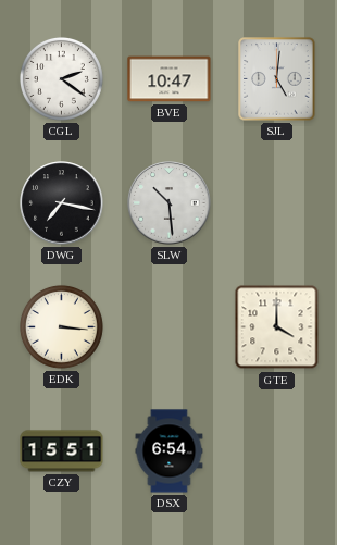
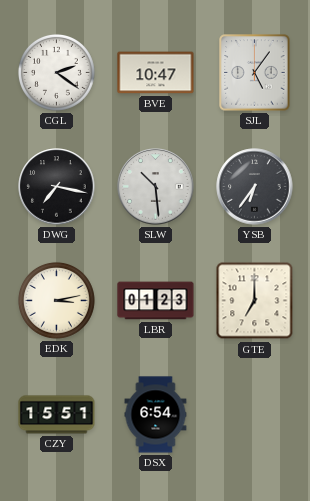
SJL: 5:01 -> 5:06 (255, 73)
YSB: none -> 6:36 (255, 187)
EDK: 3:16 -> 3:13 (56, 300)
LBR: none -> 01:23 (156, 301)
GTE: 4:00 -> 7:00 (255, 301)
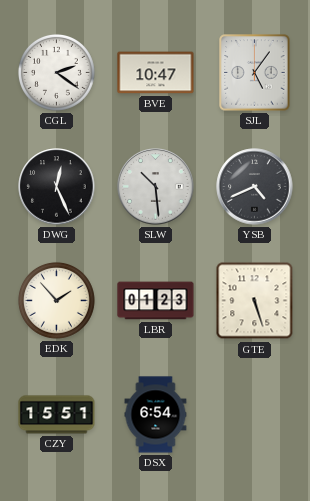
DWG: 7:17 -> 12:26 (57, 187)
YSB: 6:36 -> 4:41 (255, 187)
EDK: 3:13 -> 1:53 (56, 300)
GTE: 7:00 -> 5:27 (255, 301)
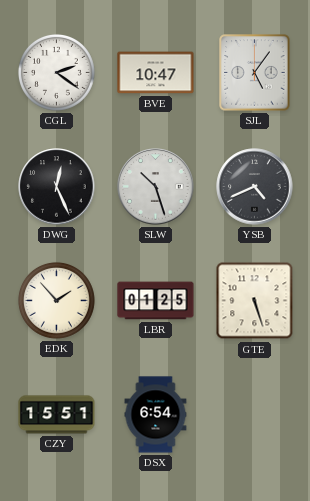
SLW: 10:29 -> 10:27 (156, 187)
LBR: 01:23 -> 01:25 (156, 301)
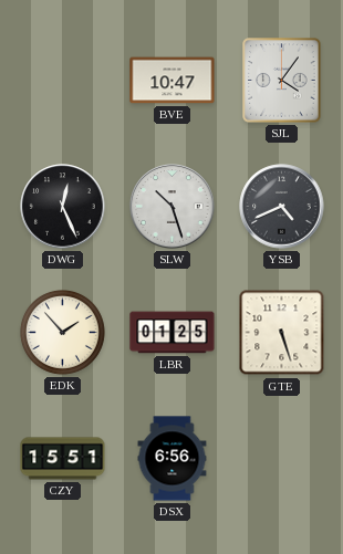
CGL: 2:21 -> none (56, 72)
SJL: 5:06 -> 4:06 (282, 81)
DSX: 6:54 -> 6:56 (173, 459)
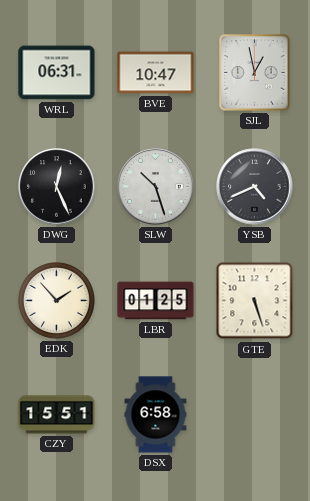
WRL: none -> 06:31 (57, 73)
SJL: 4:06 -> 12:58 (255, 73)
DSX: 6:56 -> 6:58 (156, 415)
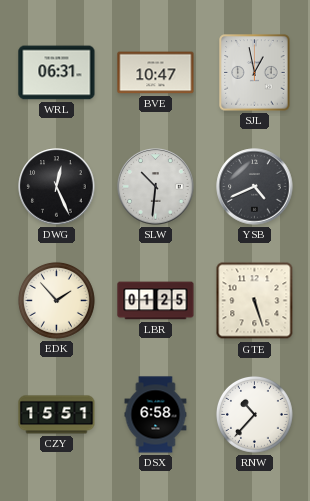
SLW: 10:27 -> 10:31 (156, 187)
RNW: none -> 10:37 (254, 414)
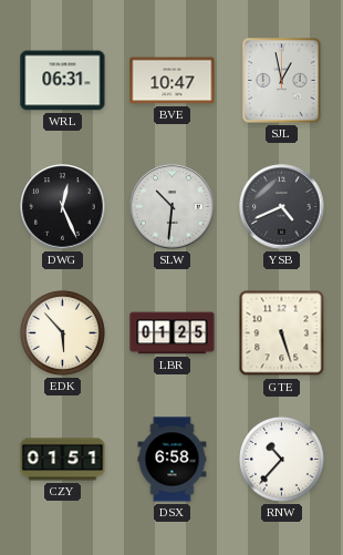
EDK: 1:53 -> 5:53 (62, 332)
CZY: 15:51 -> 01:51 (63, 460)
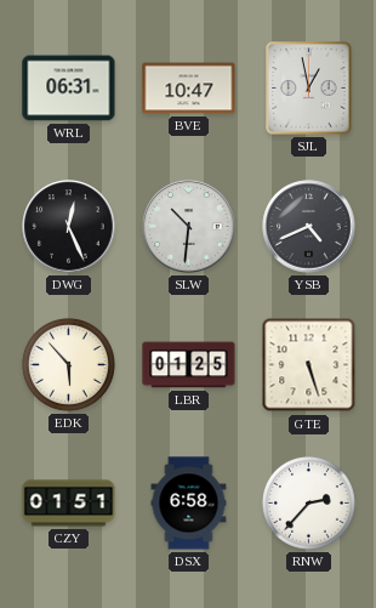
RNW: 10:37 -> 2:37 (308, 502)
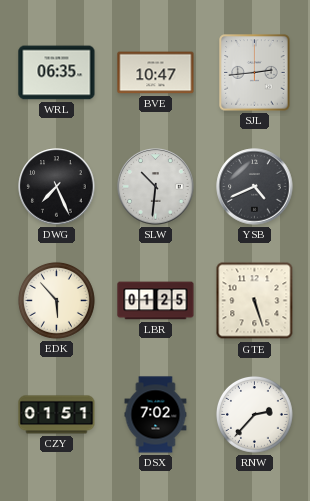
WRL: 06:31 -> 06:35 (57, 73)
SJL: 12:58 -> 2:44 (255, 73)
DWG: 12:26 -> 7:26 (57, 187)
DSX: 6:58 -> 7:02 (156, 415)
